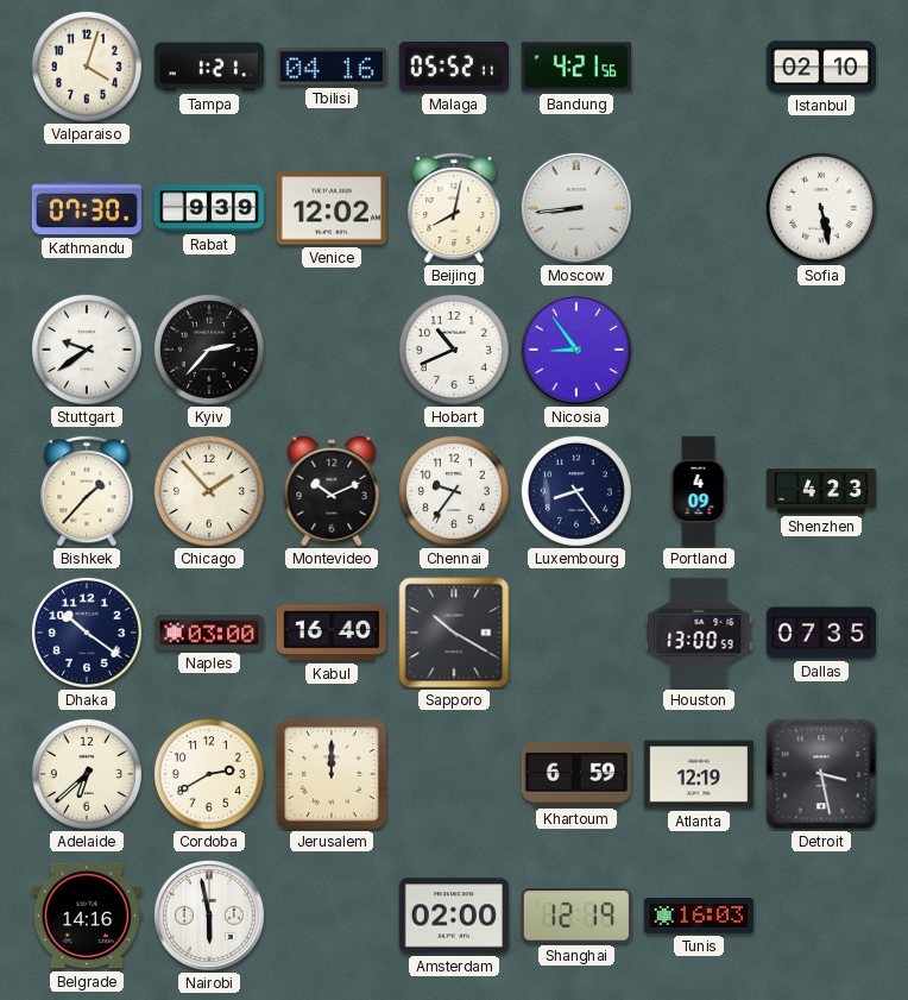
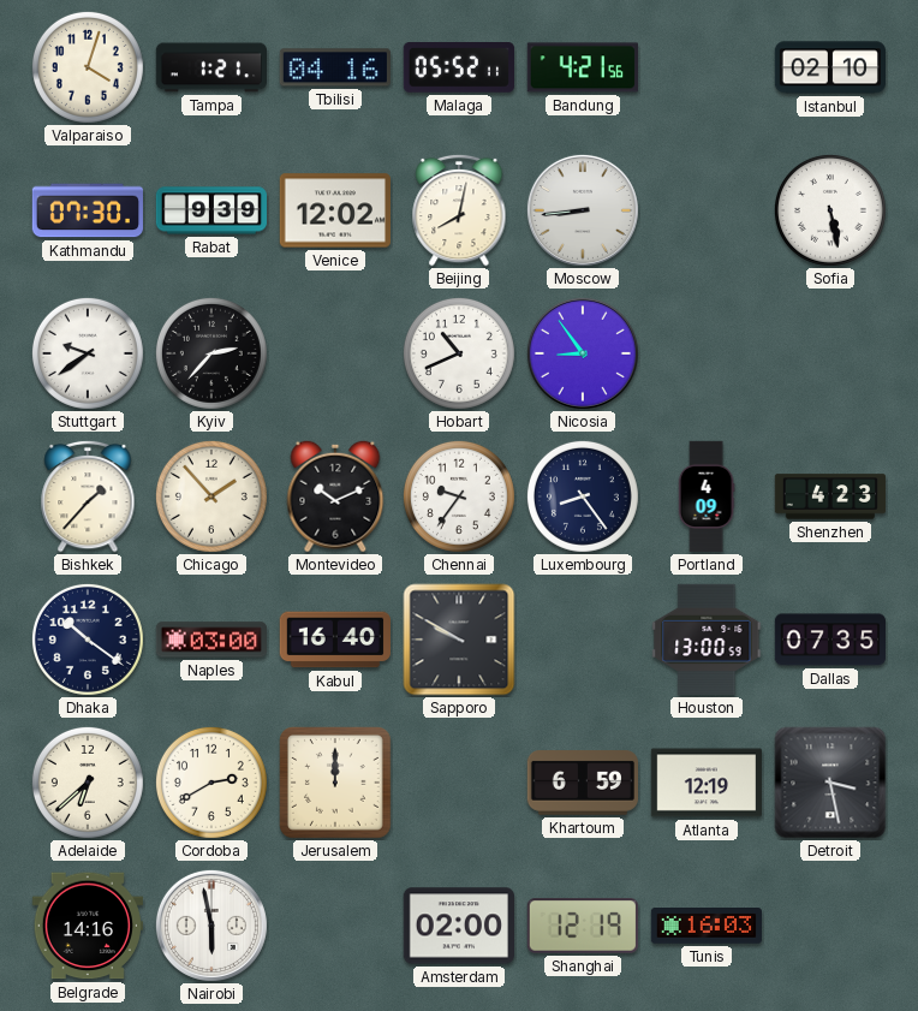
Sapporo: 10:20 -> 9:50 (459, 640)
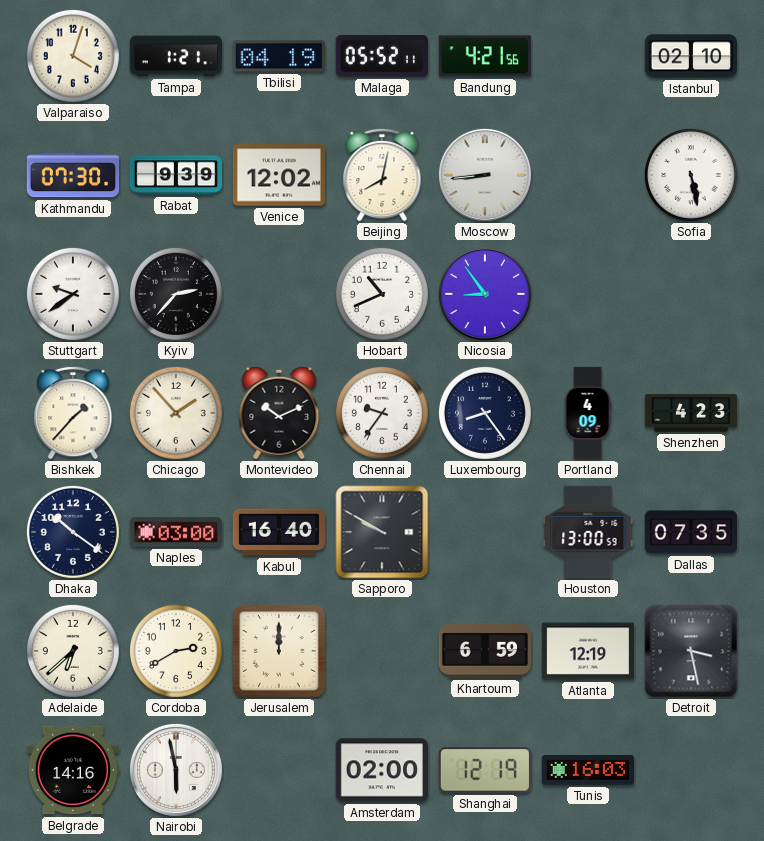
Tbilisi: 04:16 -> 04:19 (279, 56)
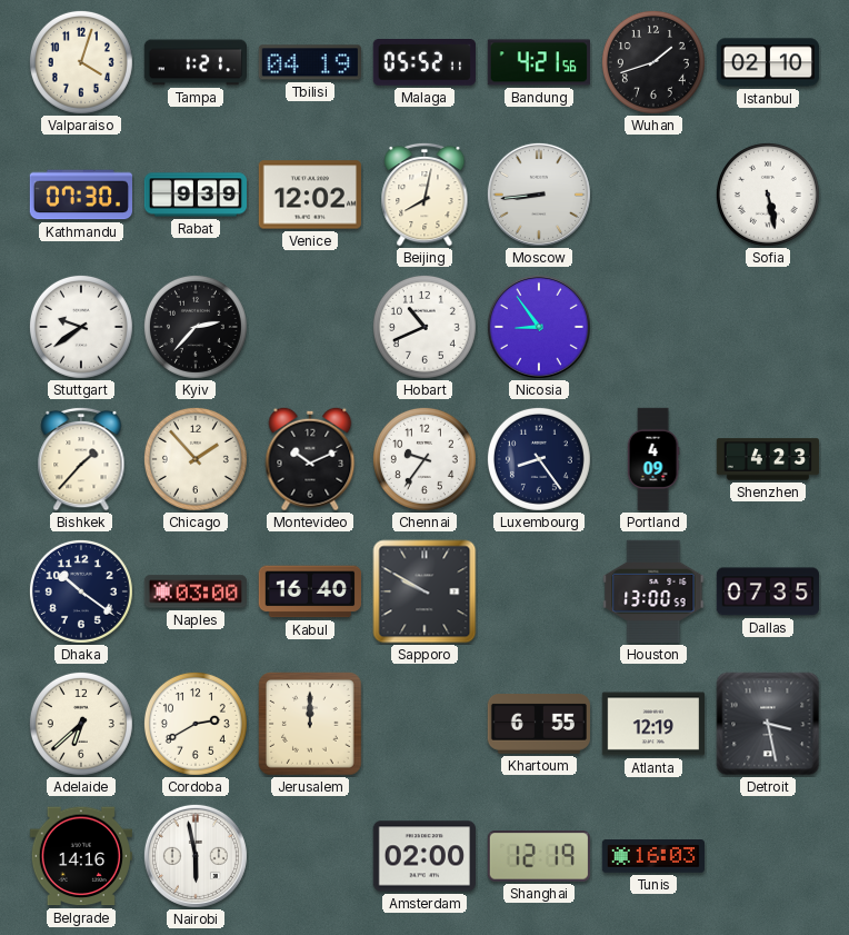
Wuhan: none -> 1:42 (653, 62)
Khartoum: 6:59 -> 6:55 (538, 724)
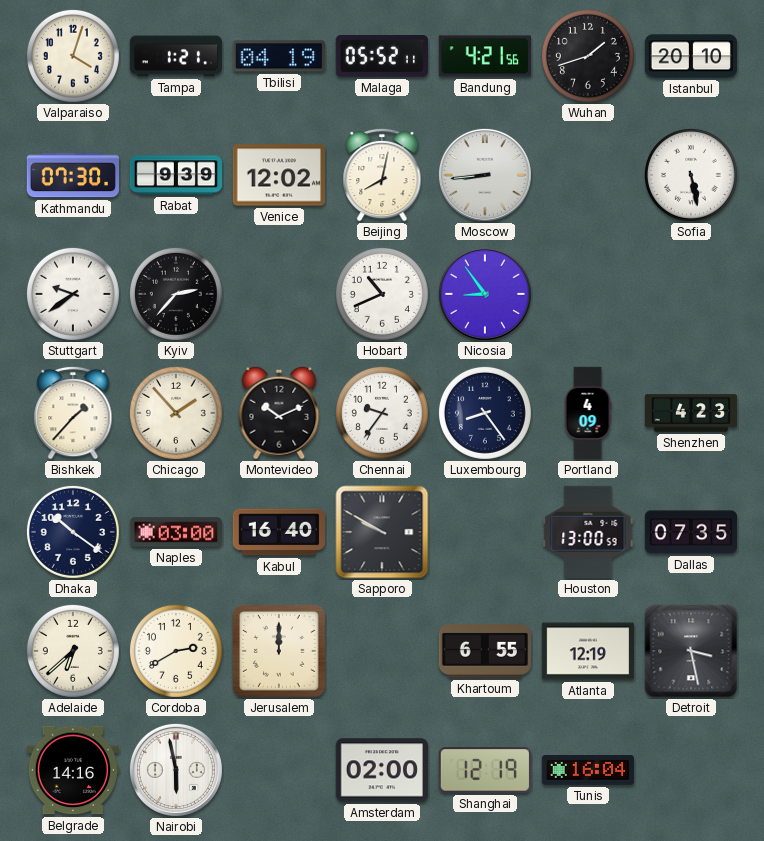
Istanbul: 02:10 -> 20:10 (690, 56)
Tunis: 16:03 -> 16:04 (587, 771)
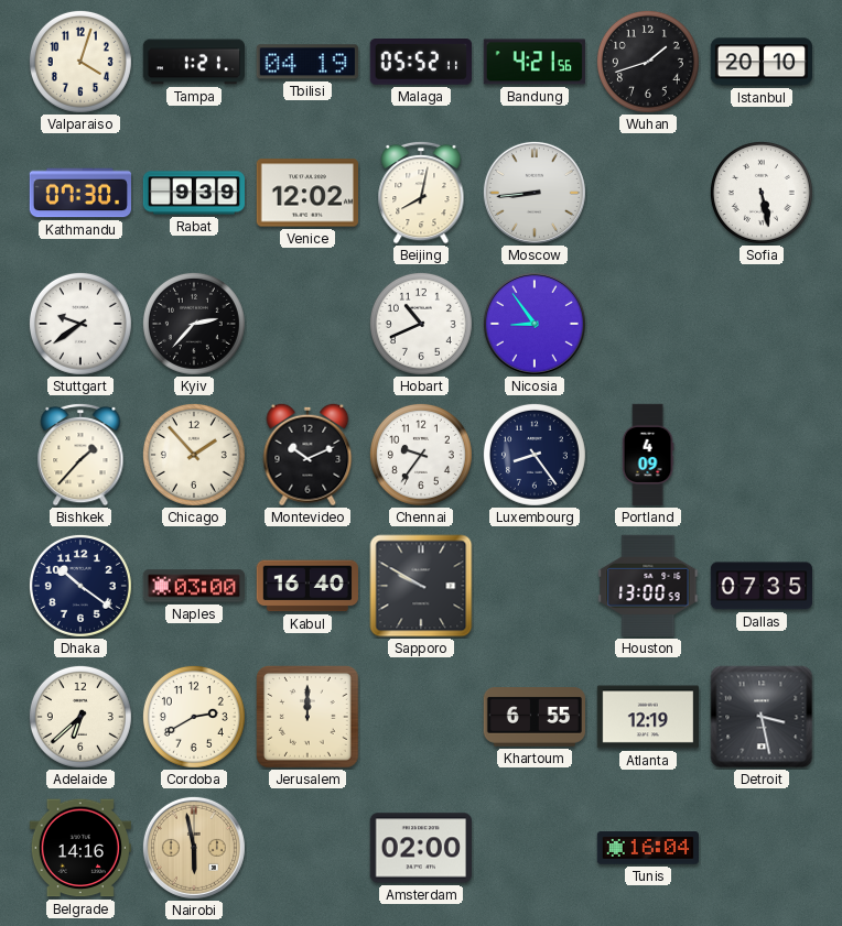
Shenzhen: 4:23 -> none (691, 413)
Nairobi dial: white -> champagne (194, 848)
Shanghai: 12:19 -> none (485, 770)
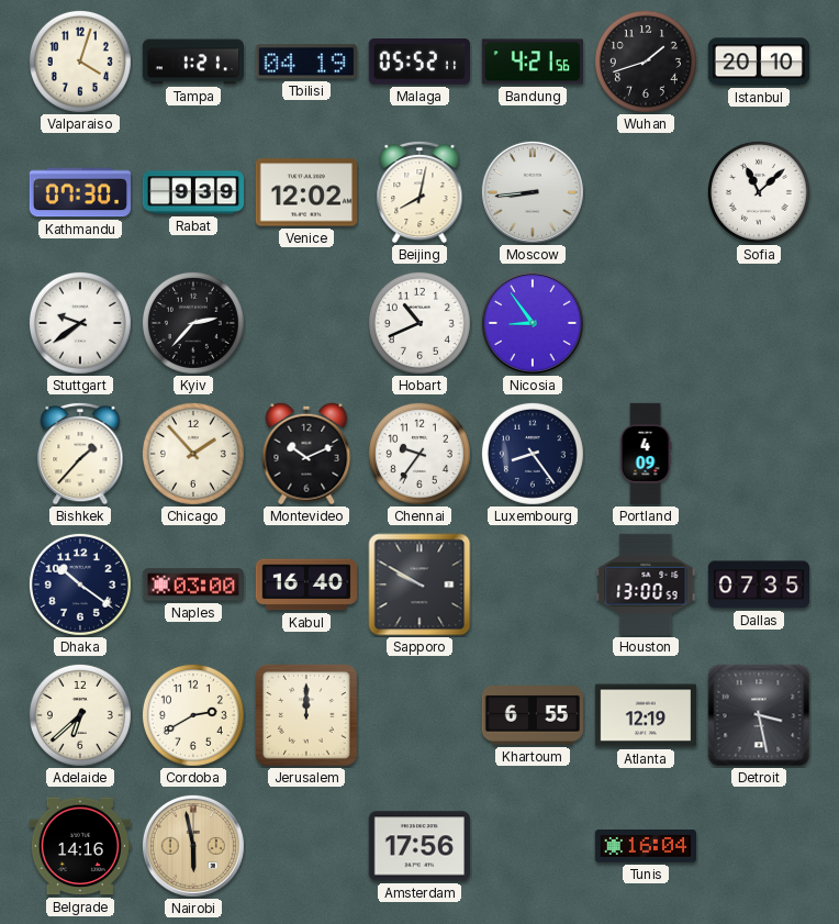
Sofia: 5:28 -> 11:08 (759, 192)
Amsterdam: 02:00 -> 17:56 (418, 846)
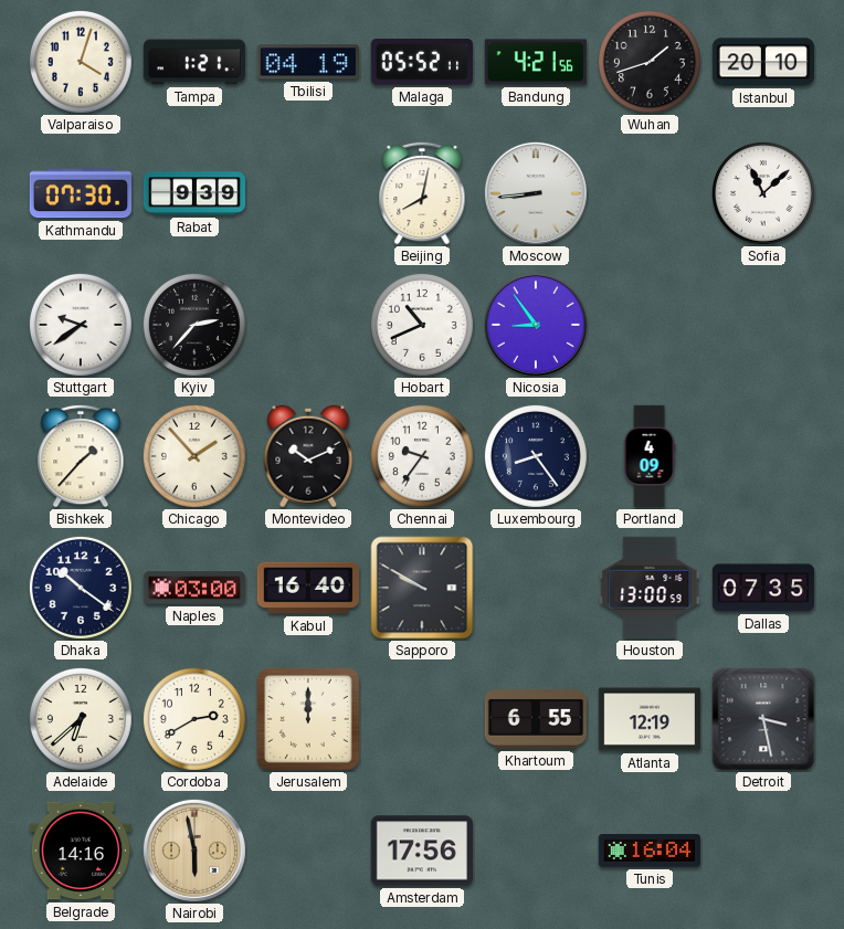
Venice: 12:02 -> none (305, 192)
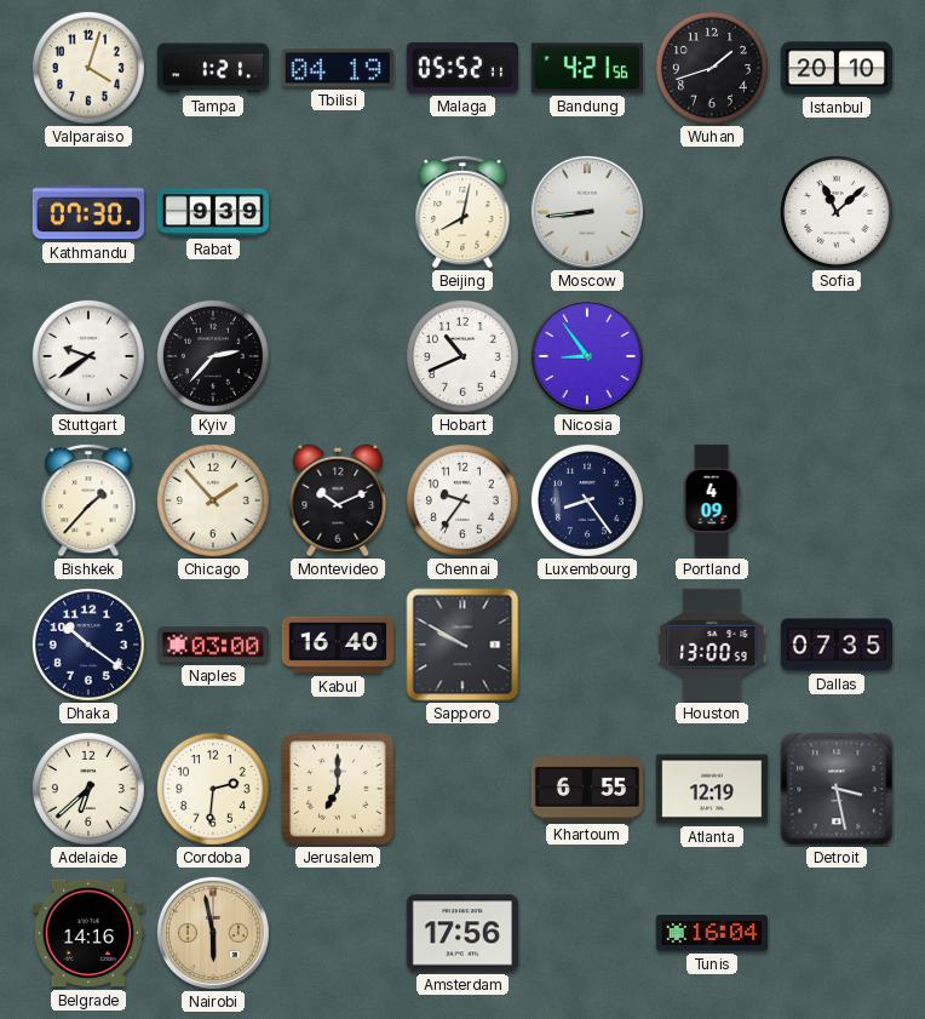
Cordoba: 2:40 -> 2:31 (213, 789)
Jerusalem: 12:00 -> 7:00 (339, 790)
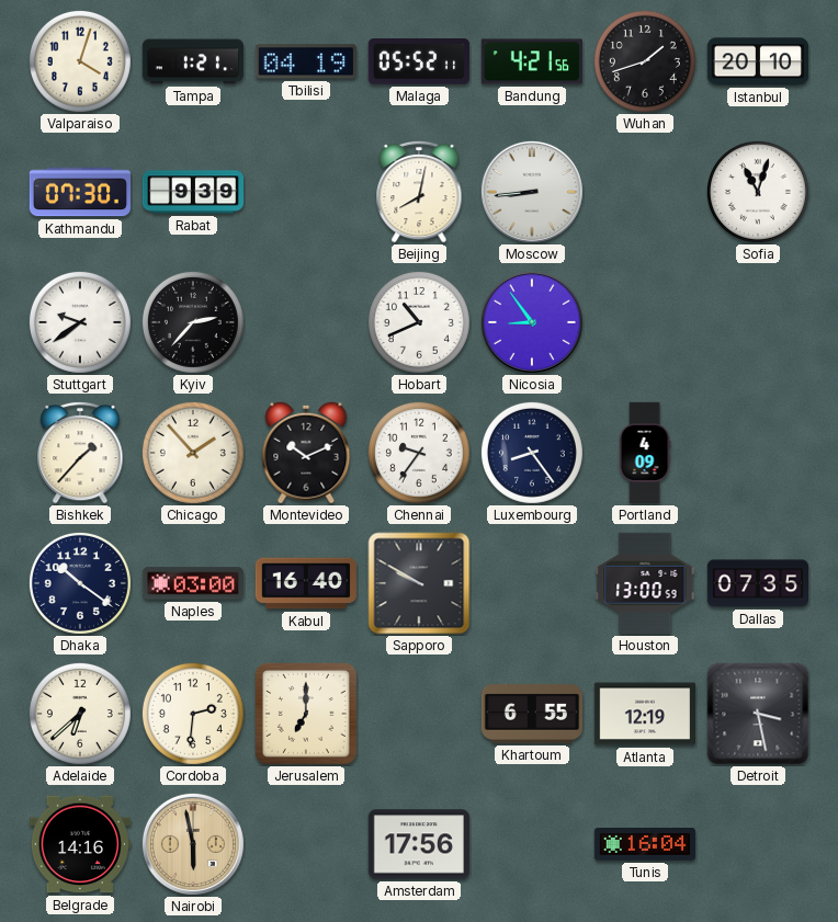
Sofia: 11:08 -> 11:03 (758, 192)
